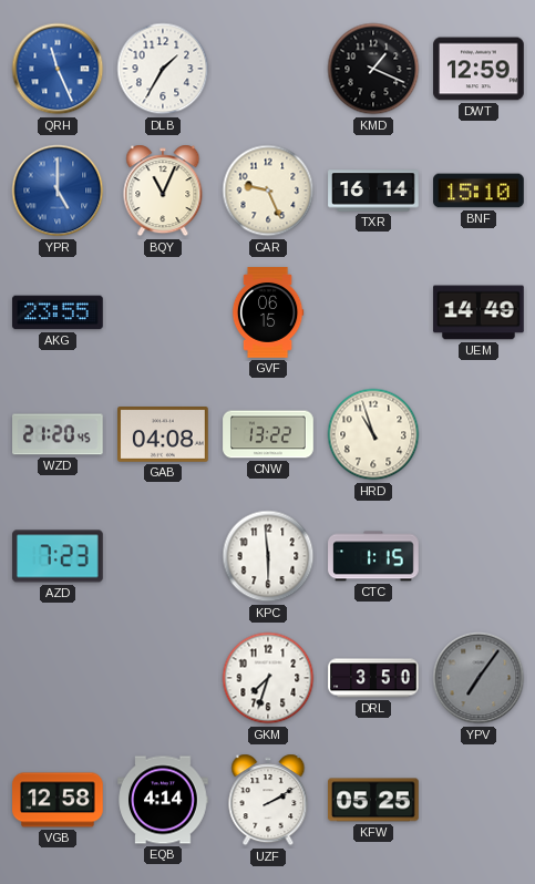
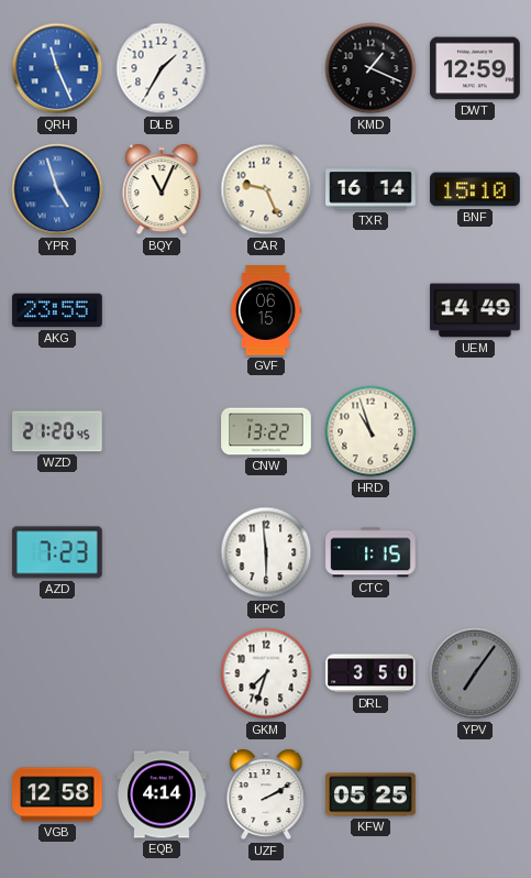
YPR: 5:00 -> 4:57 (57, 189)
GAB: 04:08 -> none (163, 435)
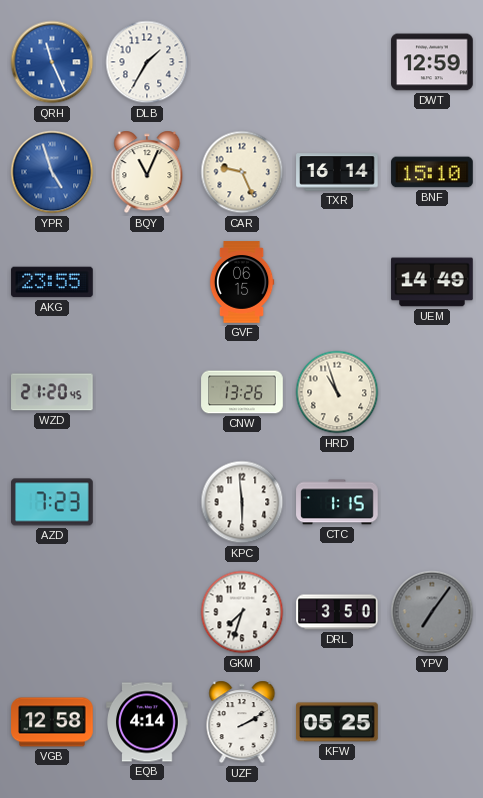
KMD: 1:19 -> none (370, 68)
CNW: 13:22 -> 13:26 (242, 392)
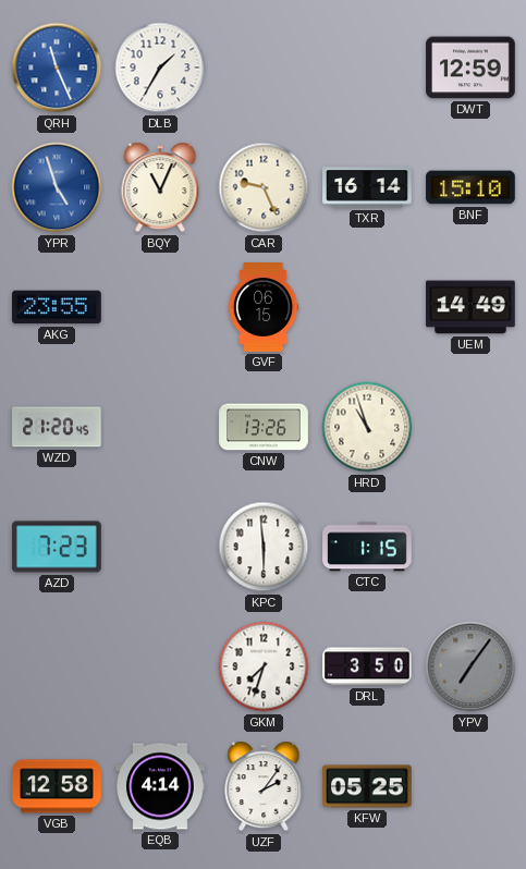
UZF: 2:10 -> 2:06 (264, 786)
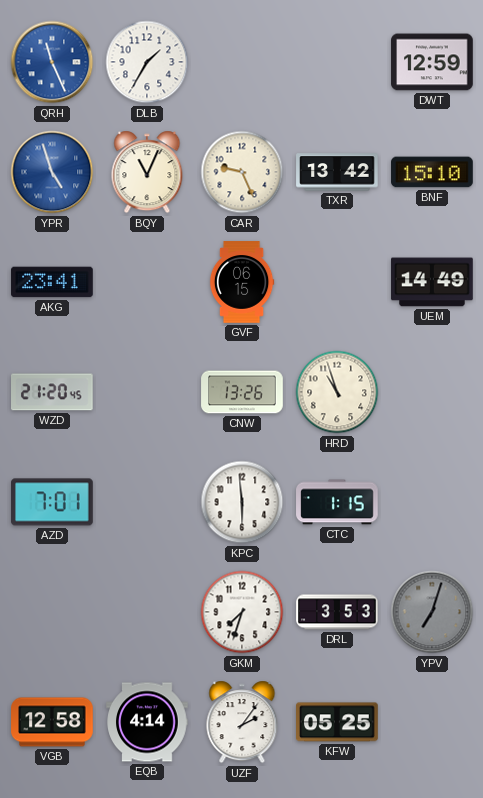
TXR: 16:14 -> 13:42 (337, 172)
AKG: 23:55 -> 23:41 (52, 282)
AZD: 7:23 -> 7:01 (52, 502)
DRL: 3:50 -> 3:53 (337, 612)
YPV: 7:06 -> 7:03 (432, 612)
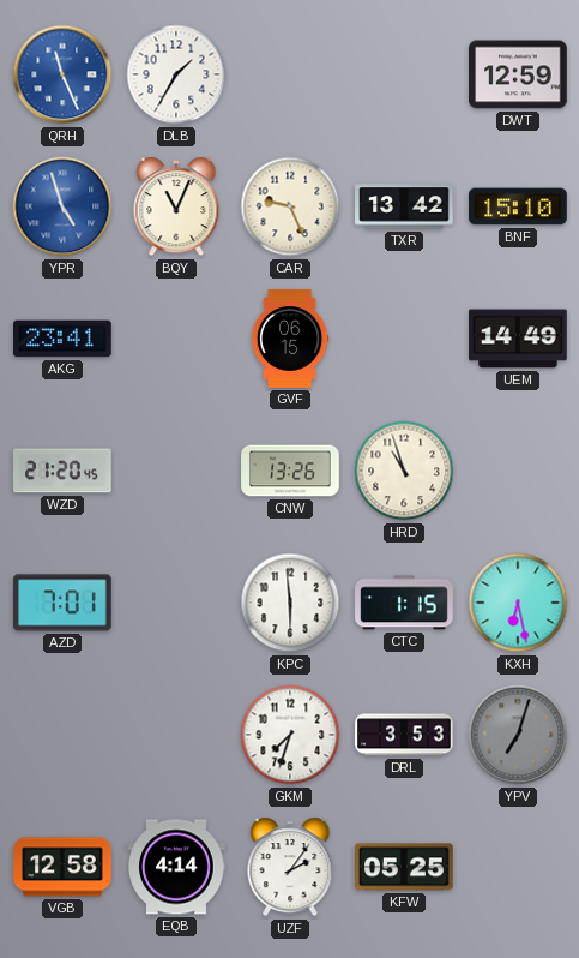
KXH: none -> 6:28 (518, 603)
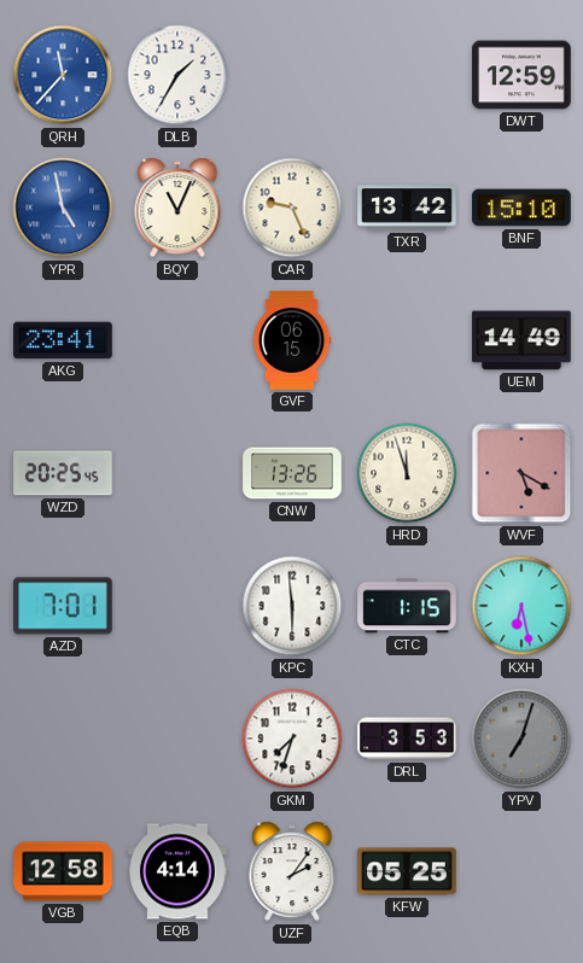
QRH: 11:26 -> 11:37 (63, 75)
YPR: 4:57 -> 4:58 (63, 208)
WZD: 21:20 -> 20:25 (64, 473)
HRD: 10:57 -> 11:57 (407, 473)
WVF: none -> 5:20 (521, 473)
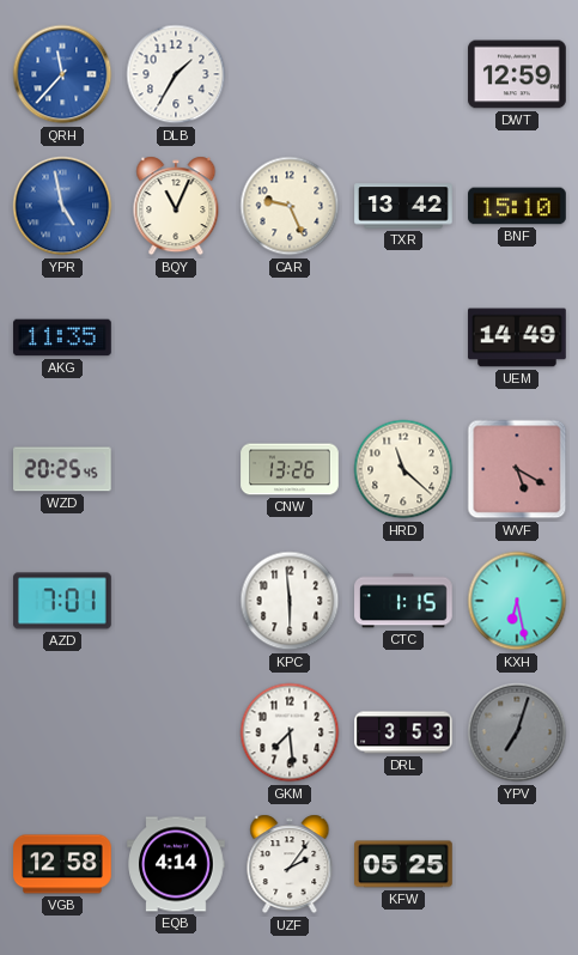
AKG: 23:41 -> 11:35 (62, 337)
GVF: 06:15 -> none (292, 340)
HRD: 11:57 -> 11:22 (403, 469)
GKM: 7:33 -> 7:29 (290, 732)
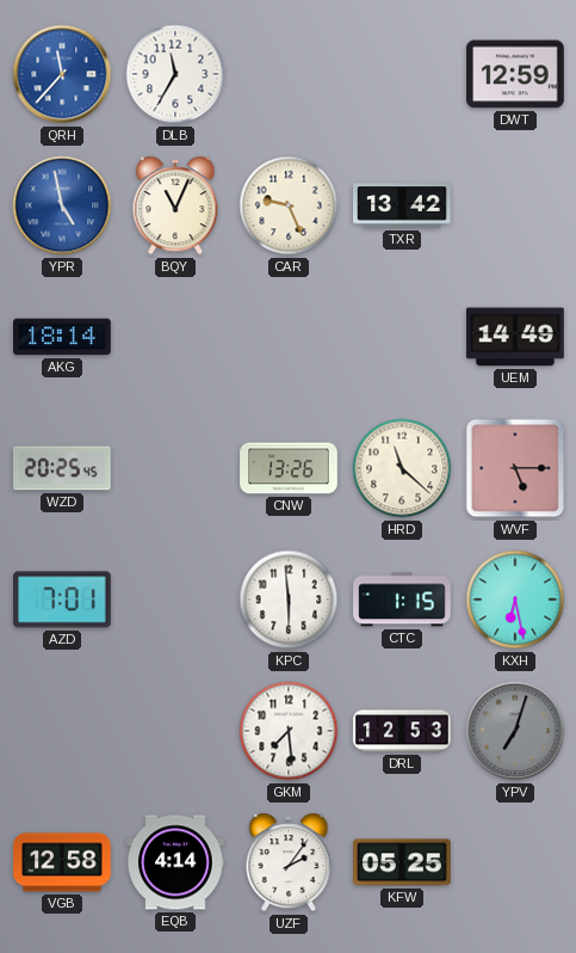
DLB: 1:35 -> 11:35 (175, 74)
BNF: 15:10 -> none (517, 206)
AKG: 11:35 -> 18:14 (62, 337)
WVF: 5:20 -> 5:15 (515, 468)
DRL: 3:53 -> 12:53 (402, 731)
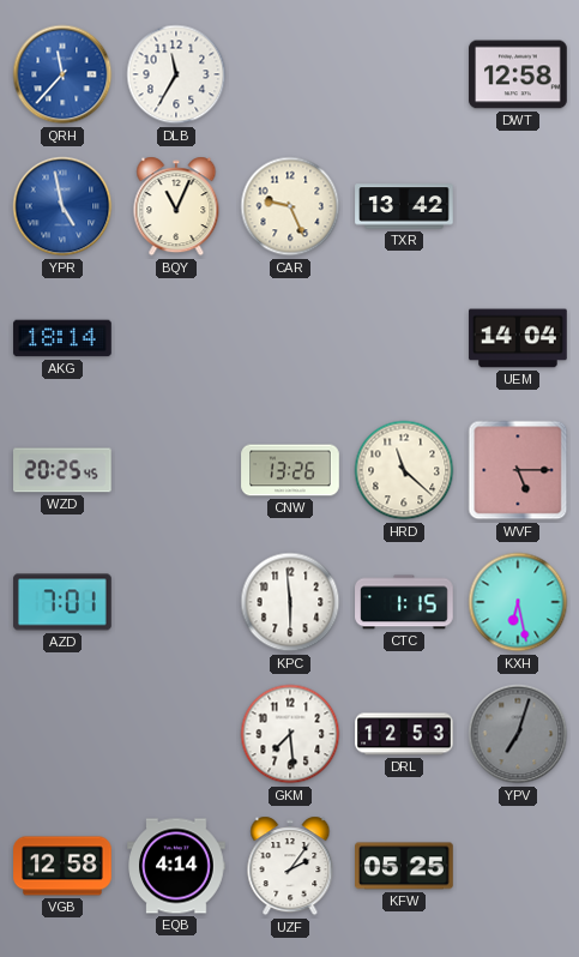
DWT: 12:59 -> 12:58 (518, 74)
UEM: 14:49 -> 14:04 (518, 338)
